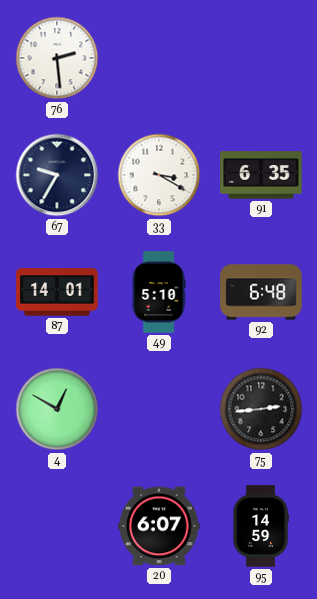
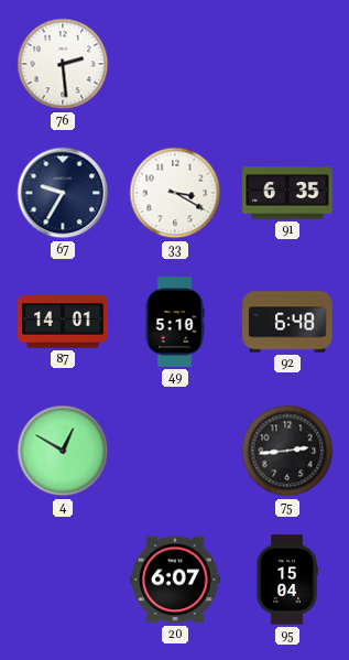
95: 14:59 -> 15:04 (287, 580)
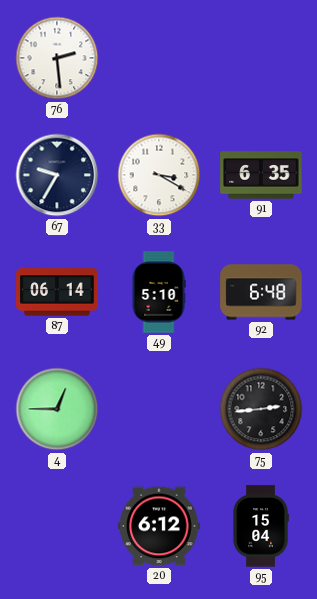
87: 14:01 -> 06:14 (57, 292)
4: 12:50 -> 12:45 (57, 409)
20: 6:07 -> 6:12 (159, 526)
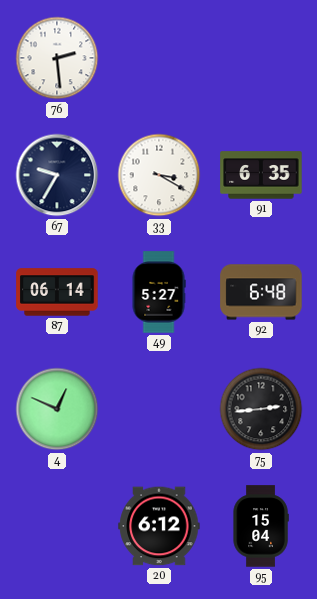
49: 5:10 -> 5:27 (159, 292)
4: 12:45 -> 12:49 (57, 409)
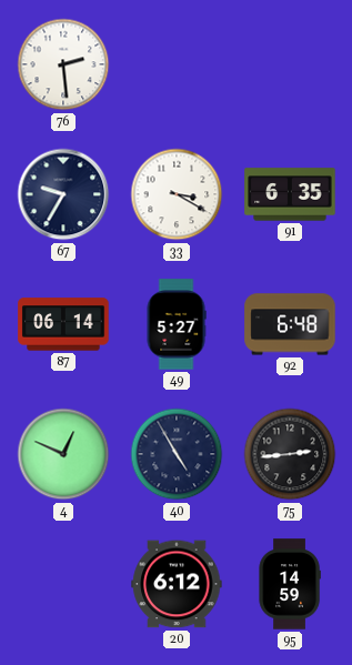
40: none -> 4:55 (177, 454)
95: 15:04 -> 14:59 (290, 584)
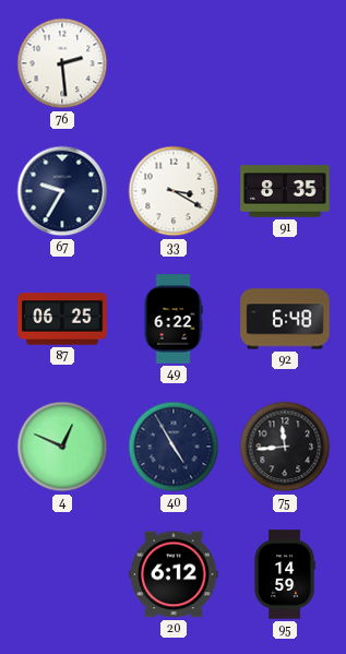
91: 6:35 -> 8:35 (285, 191)
87: 06:14 -> 06:25 (62, 319)
49: 5:27 -> 6:22 (174, 319)
75: 2:44 -> 11:44 (285, 447)
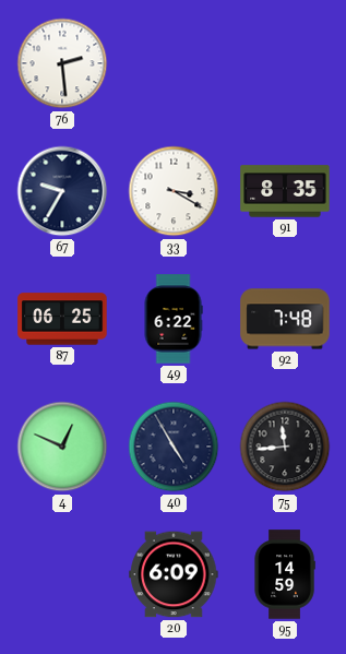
92: 6:48 -> 7:48 (285, 319)
20: 6:12 -> 6:09 (174, 574)
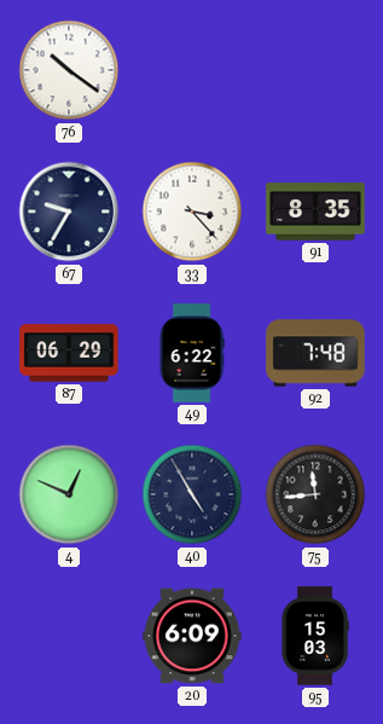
76: 2:29 -> 10:21 (69, 70)
33: 3:20 -> 3:23 (192, 212)
87: 06:25 -> 06:29 (69, 353)
95: 14:59 -> 15:03 (315, 636)
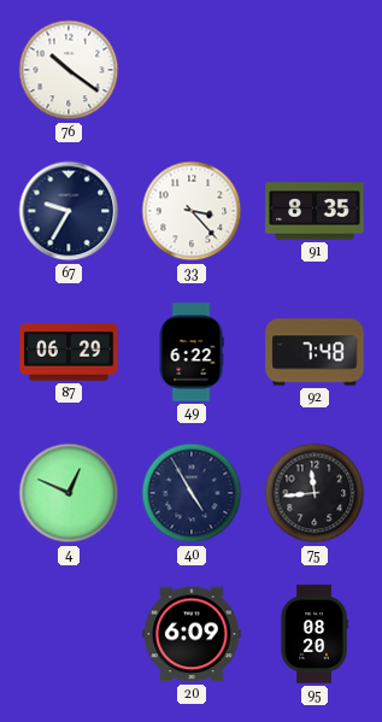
95: 15:03 -> 08:20 (315, 634)
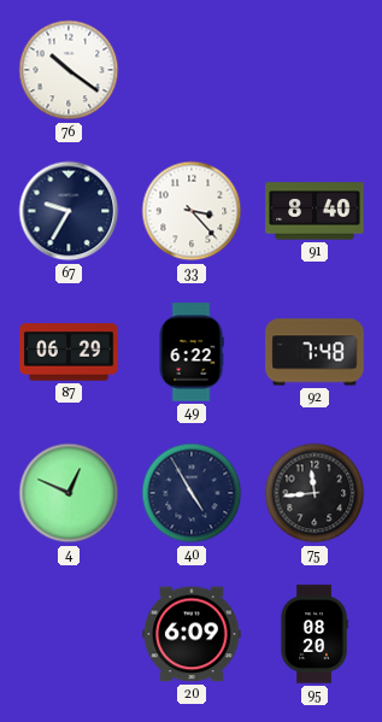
91: 8:35 -> 8:40 (315, 211)
